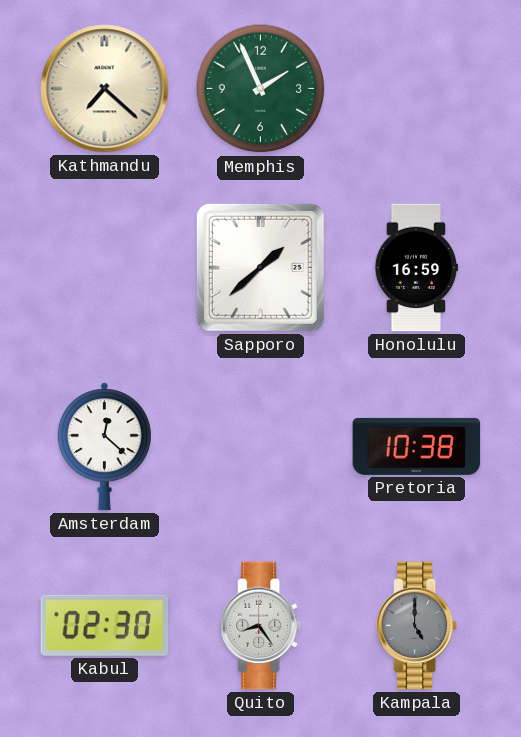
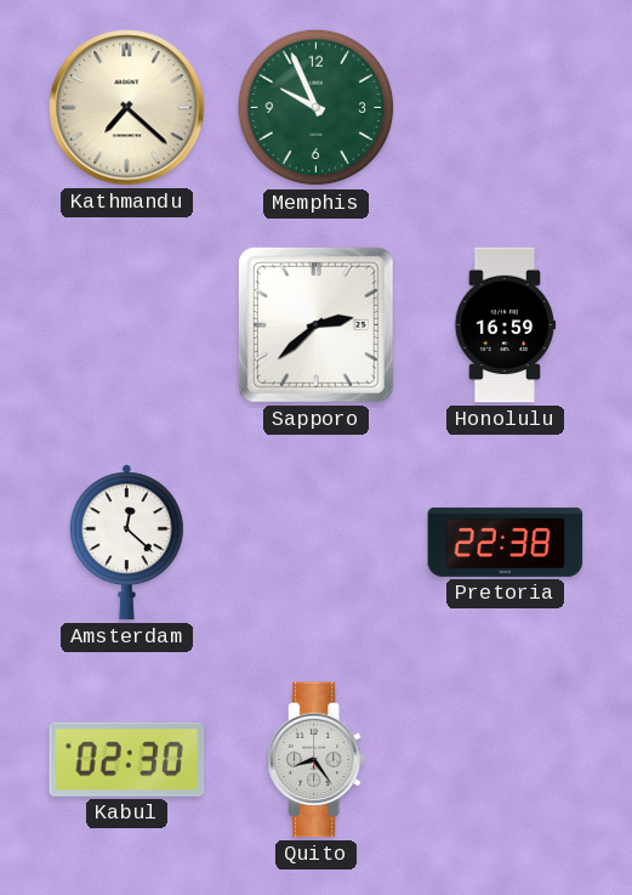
Memphis: 1:56 -> 9:56 (317, 108)
Sapporo: 1:38 -> 2:38 (315, 324)
Pretoria: 10:38 -> 22:38 (506, 542)
Kampala: 5:00 -> none (417, 626)
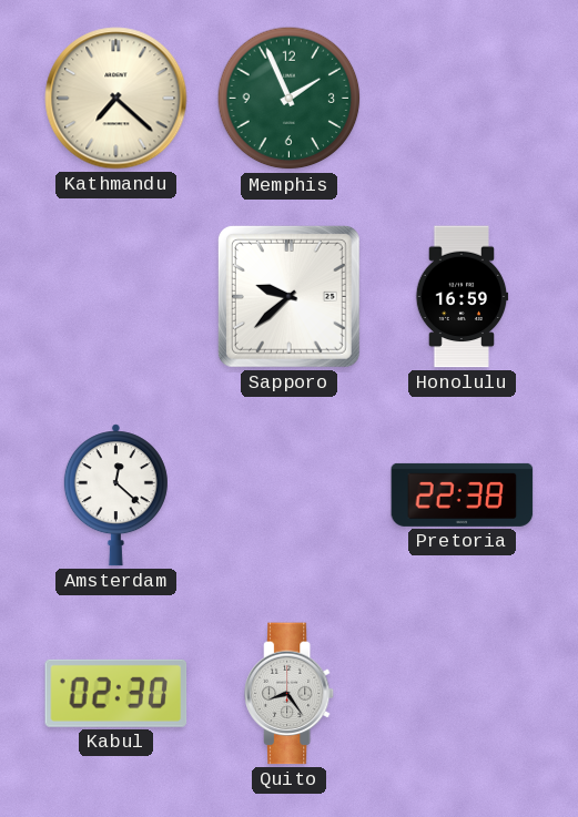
Memphis: 9:56 -> 1:56 (290, 99)
Sapporo: 2:38 -> 9:38 (288, 296)
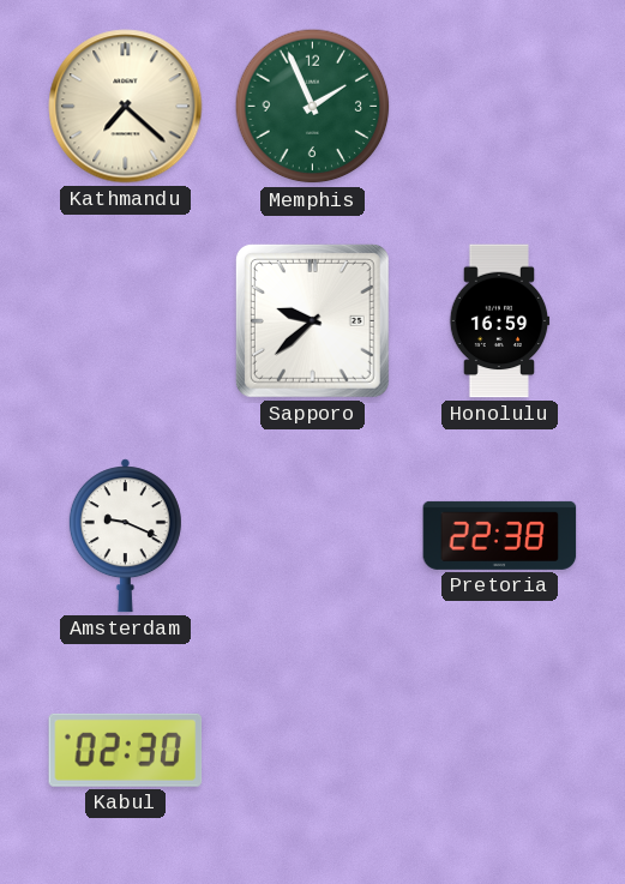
Amsterdam: 12:22 -> 9:19 (125, 536)
Quito: 8:24 -> none (290, 694)
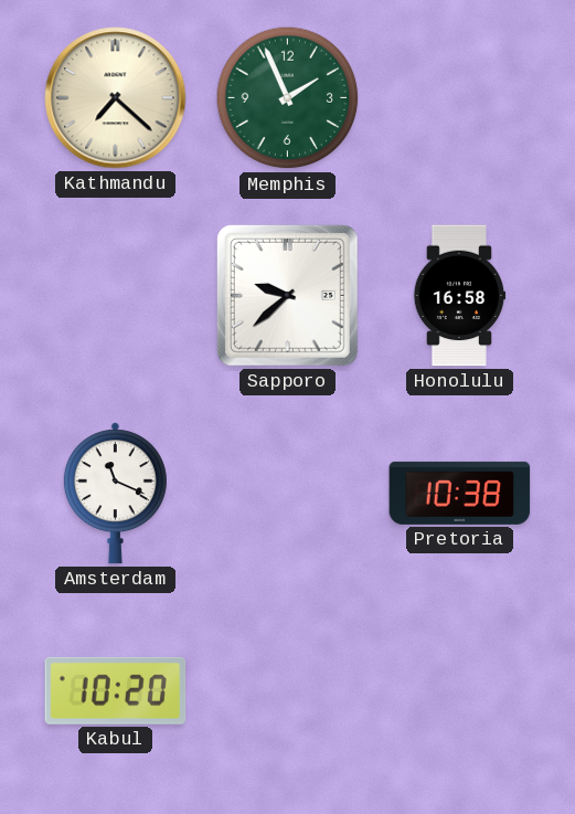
Honolulu: 16:59 -> 16:58 (459, 296)
Amsterdam: 9:19 -> 11:19 (115, 494)
Pretoria: 22:38 -> 10:38 (460, 493)
Kabul: 02:30 -> 10:20 (116, 690)
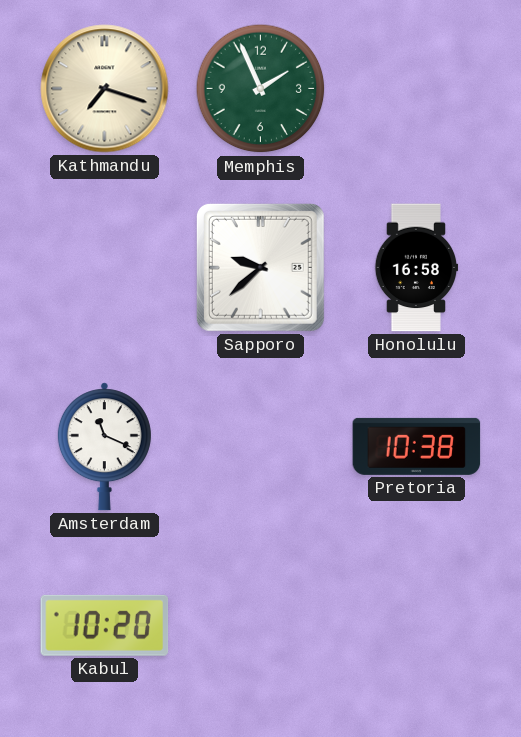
Kathmandu: 7:22 -> 7:18 (105, 89)
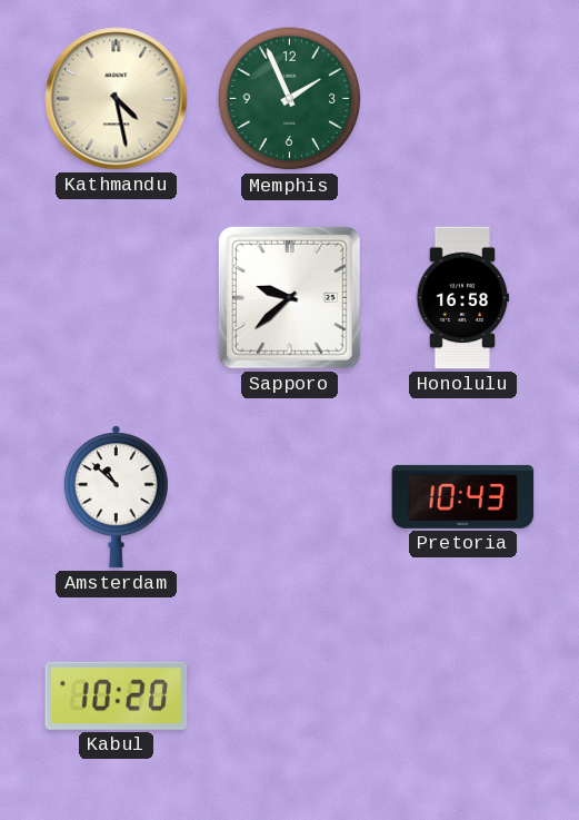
Kathmandu: 7:18 -> 4:28 (117, 99)
Amsterdam: 11:19 -> 10:52 (116, 497)
Pretoria: 10:38 -> 10:43 (463, 496)
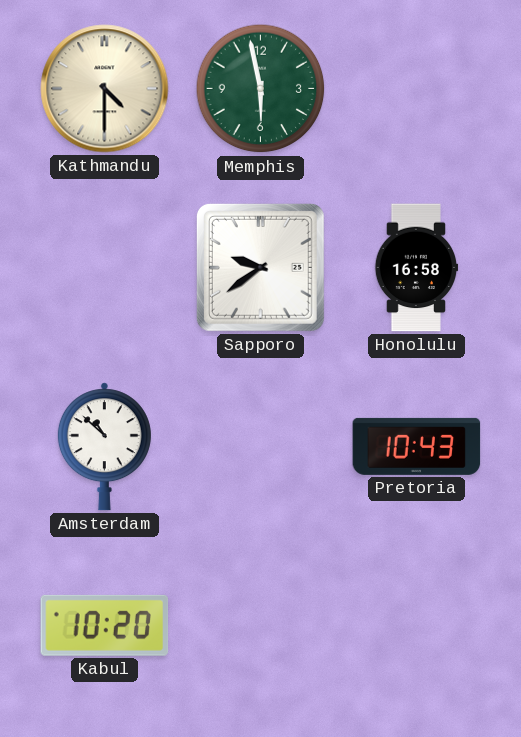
Kathmandu: 4:28 -> 4:30 (105, 89)
Memphis: 1:56 -> 5:58 (261, 89)
Sapporo: 9:38 -> 9:39 (260, 267)
